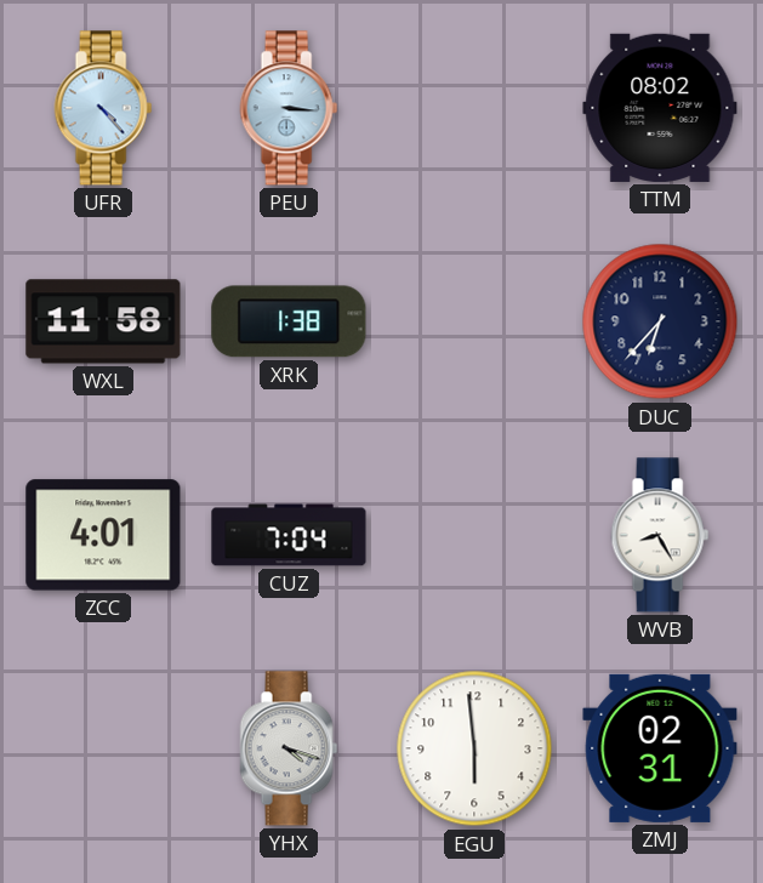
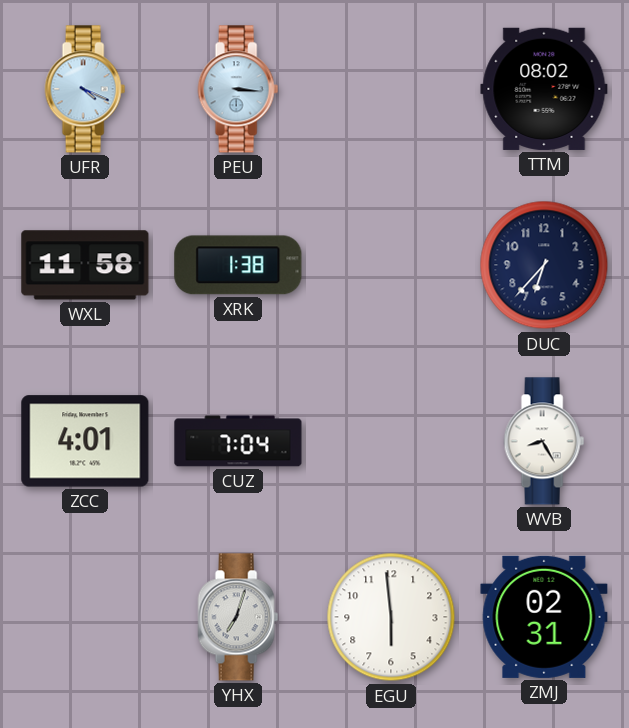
UFR: 4:23 -> 4:19 (85, 89)
YHX: 4:18 -> 7:03 (238, 617)
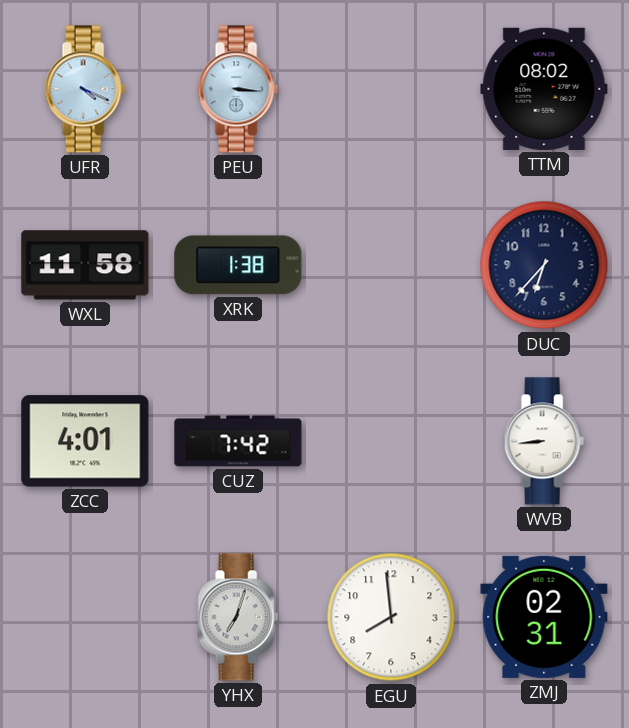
CUZ: 7:04 -> 7:42 (238, 441)
WVB: 8:25 -> 8:44 (544, 441)
EGU: 5:59 -> 7:59 (391, 617)
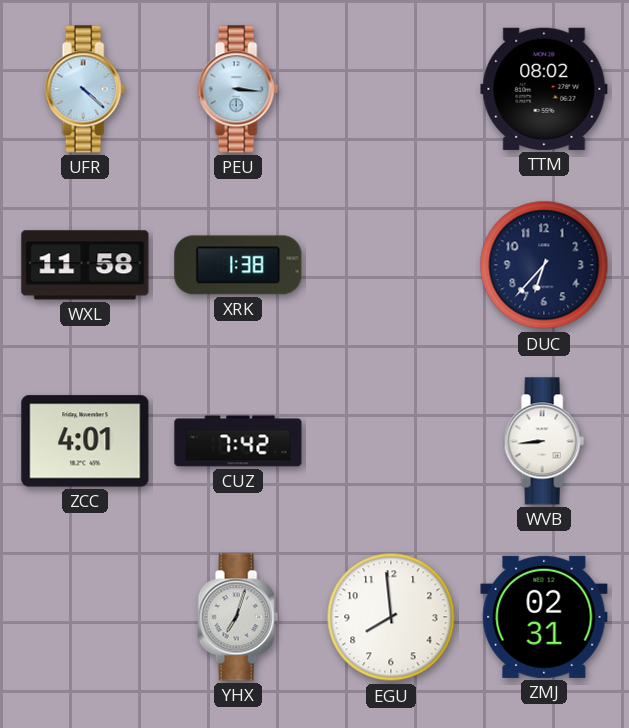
UFR: 4:19 -> 4:22 (85, 89)
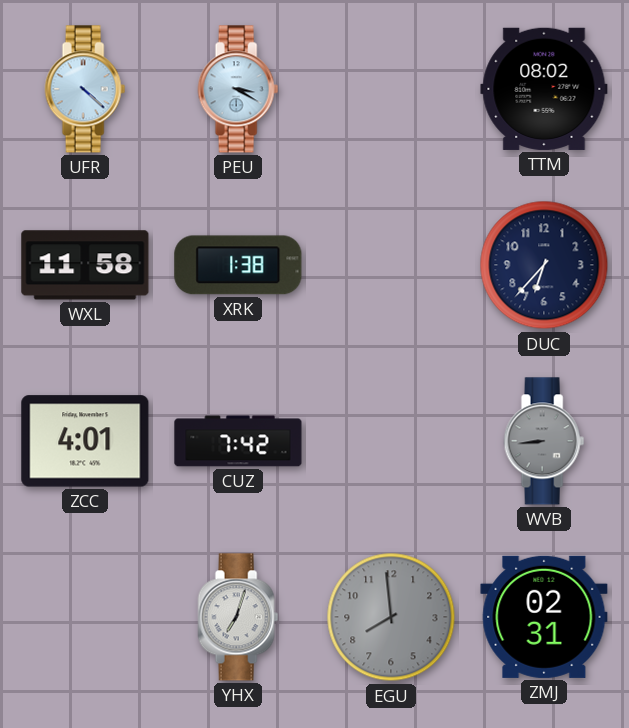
PEU: 3:16 -> 3:20 (238, 89)
WVB dial: white -> grey (544, 441)
EGU dial: white -> grey (391, 617)
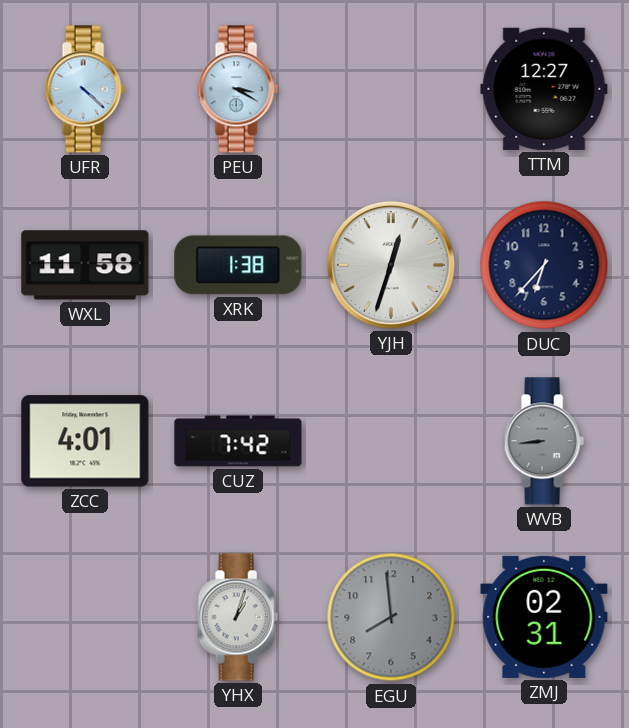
TTM: 08:02 -> 12:27 (544, 89)
YJH: none -> 12:33 (391, 265)
YHX: 7:03 -> 1:03 (238, 617)
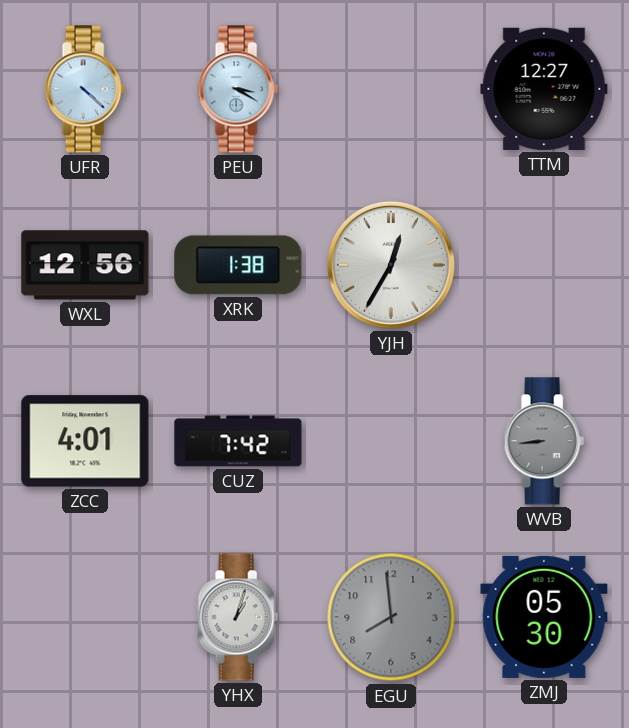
WXL: 11:58 -> 12:56 (85, 265)
YJH: 12:33 -> 12:35 (391, 265)
DUC: 6:37 -> none (544, 265)
ZMJ: 02:31 -> 05:30 (544, 617)
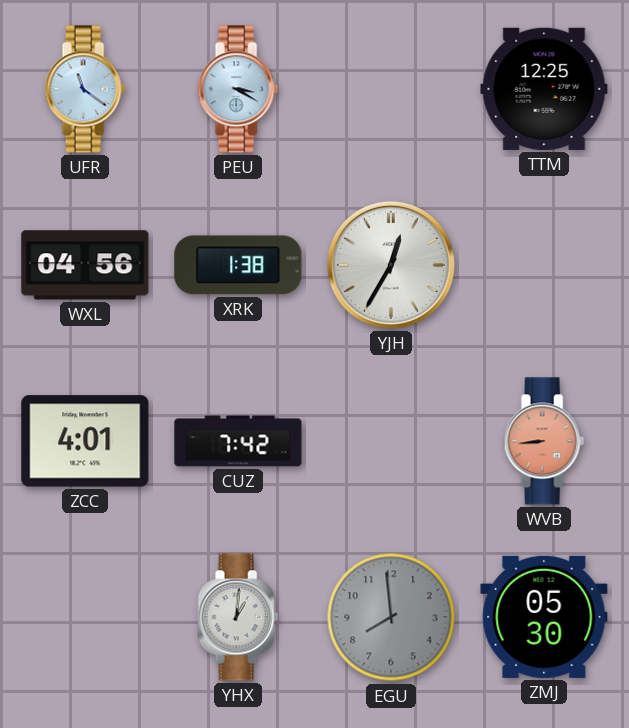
UFR: 4:22 -> 11:21 (85, 89)
TTM: 12:27 -> 12:25 (544, 89)
WXL: 12:56 -> 04:56 (85, 265)
WVB dial: grey -> salmon (544, 441)
YHX: 1:03 -> 1:01 (238, 617)
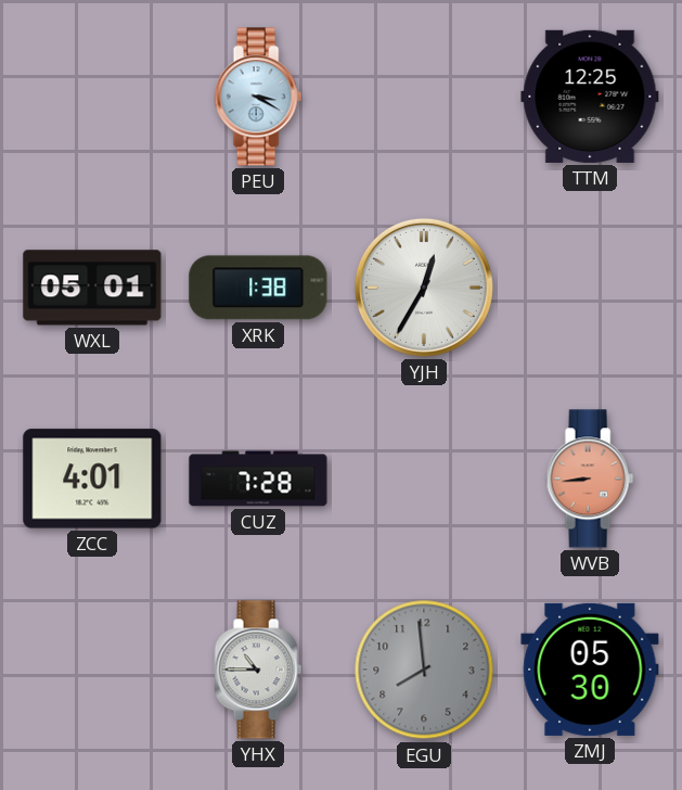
UFR: 11:21 -> none (85, 89)
WXL: 04:56 -> 05:01 (92, 288)
CUZ: 7:42 -> 7:28 (258, 479)
YHX: 1:01 -> 10:45 (258, 670)
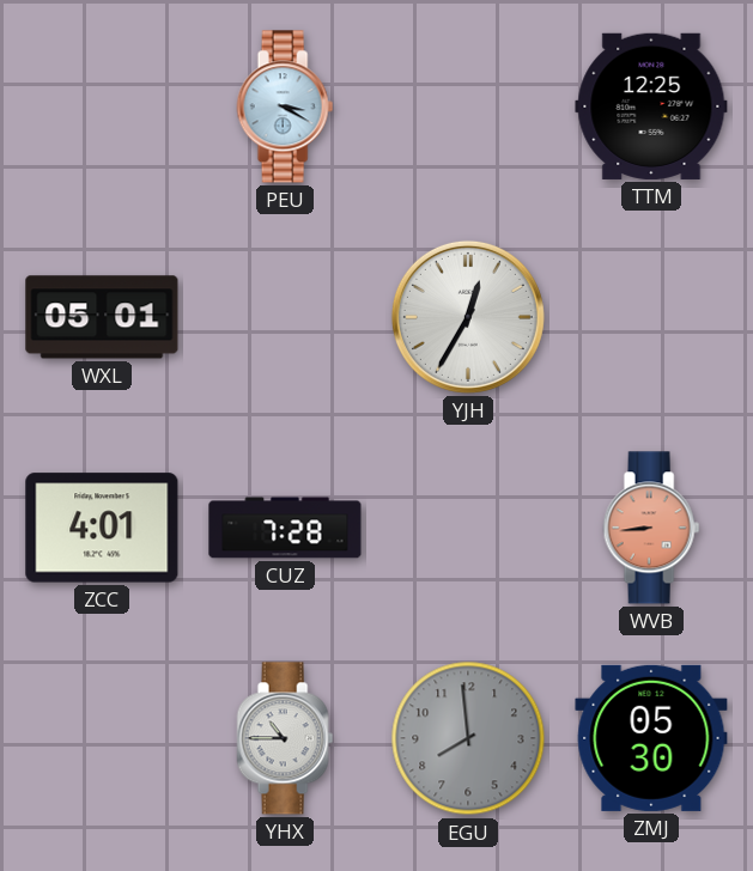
XRK: 1:38 -> none (258, 288)
